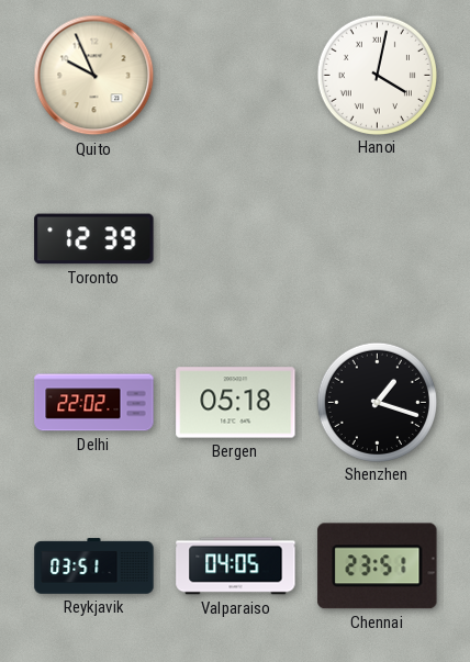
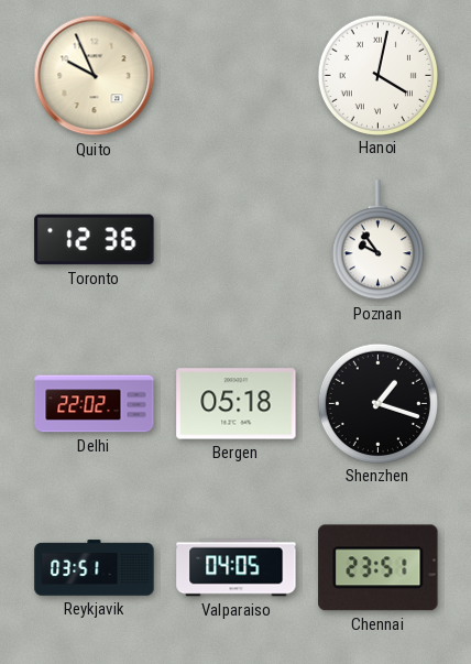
Toronto: 12:39 -> 12:36 (95, 240)
Poznan: none -> 9:54 (377, 240)
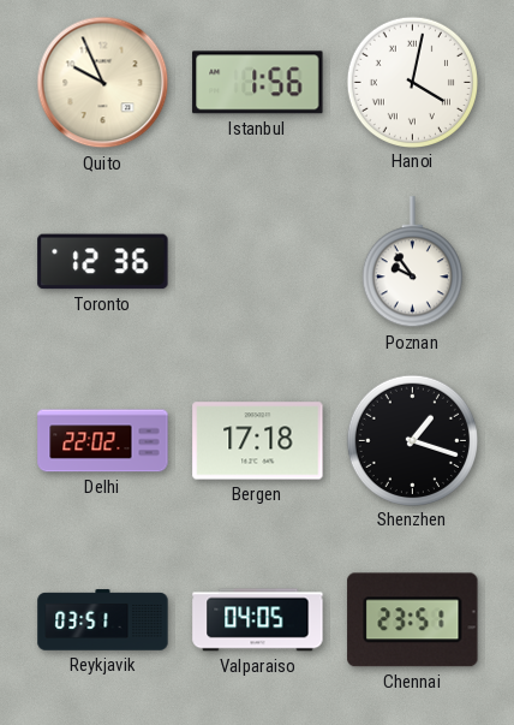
Istanbul: none -> 1:56 (258, 83)
Bergen: 05:18 -> 17:18 (258, 441)
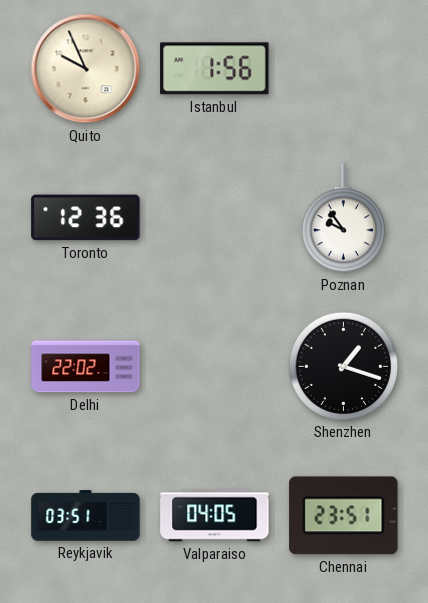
Hanoi: 4:02 -> none (412, 82)
Bergen: 17:18 -> none (258, 441)
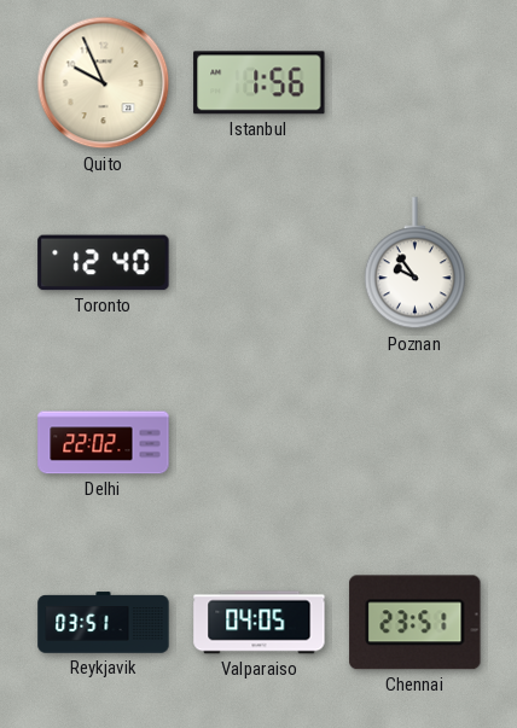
Toronto: 12:36 -> 12:40 (104, 263)
Shenzhen: 1:18 -> none (343, 366)
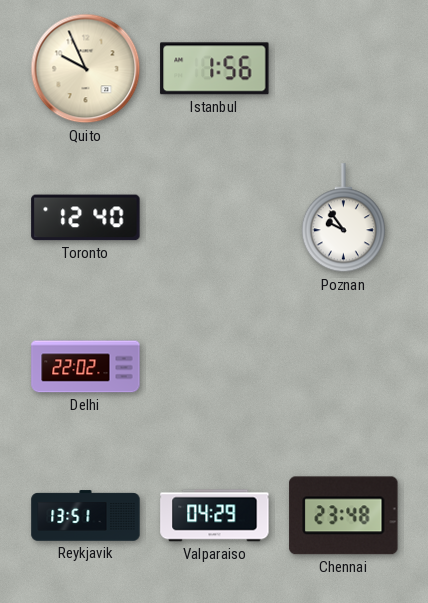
Reykjavik: 03:51 -> 13:51 (86, 516)
Valparaiso: 04:05 -> 04:29 (215, 516)
Chennai: 23:51 -> 23:48 (344, 516)
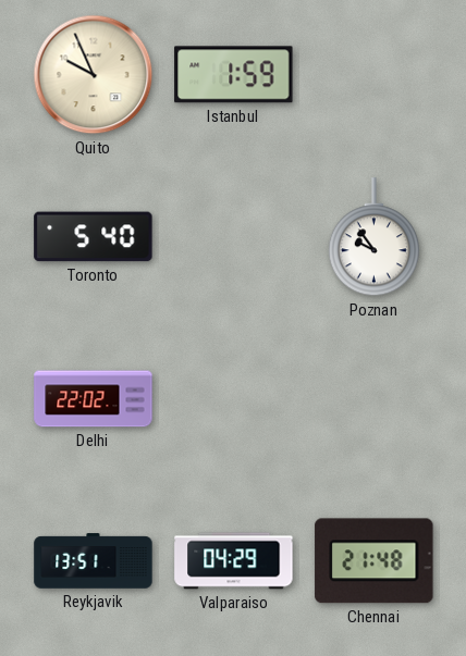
Istanbul: 1:56 -> 1:59 (234, 75)
Toronto: 12:40 -> 5:40 (94, 237)
Chennai: 23:48 -> 21:48 (375, 561)
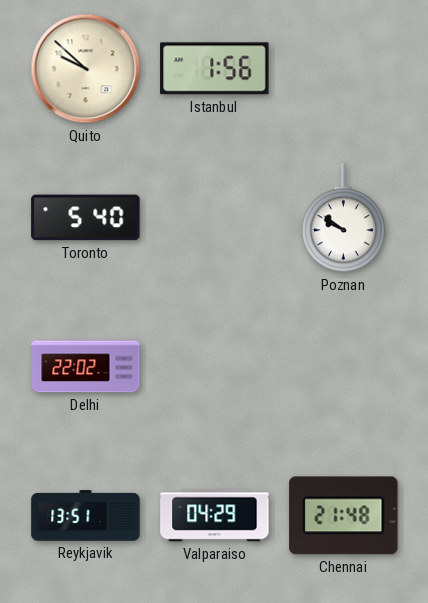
Quito: 9:56 -> 9:52 (86, 69)
Istanbul: 1:59 -> 1:56 (215, 69)
Poznan: 9:54 -> 9:51 (343, 218)
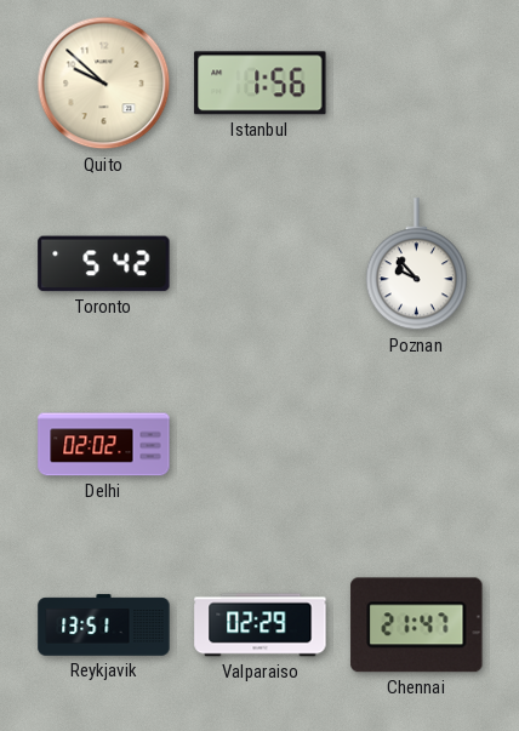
Toronto: 5:40 -> 5:42 (104, 264)
Poznan: 9:51 -> 9:53 (416, 264)
Delhi: 22:02 -> 02:02 (104, 445)
Valparaiso: 04:29 -> 02:29 (261, 626)
Chennai: 21:48 -> 21:47 (417, 626)
